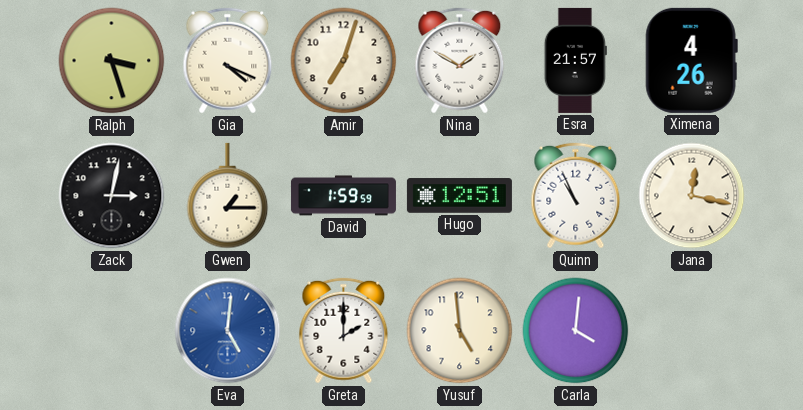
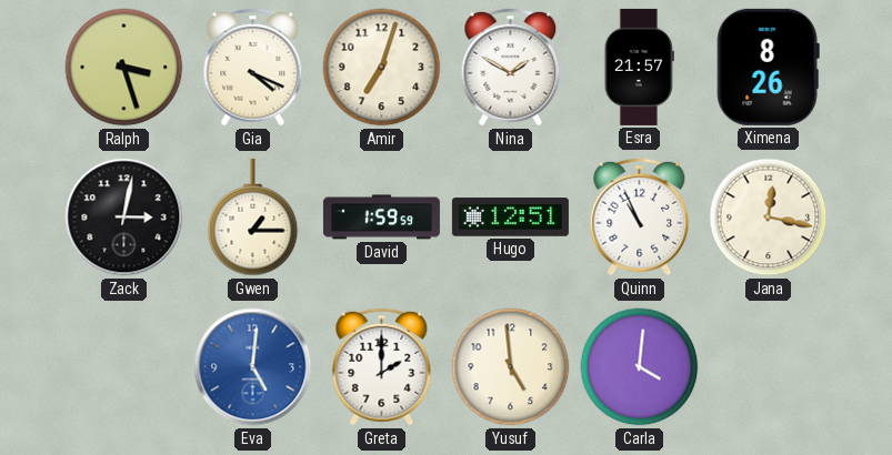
Ximena: 4:26 -> 8:26 (768, 67)
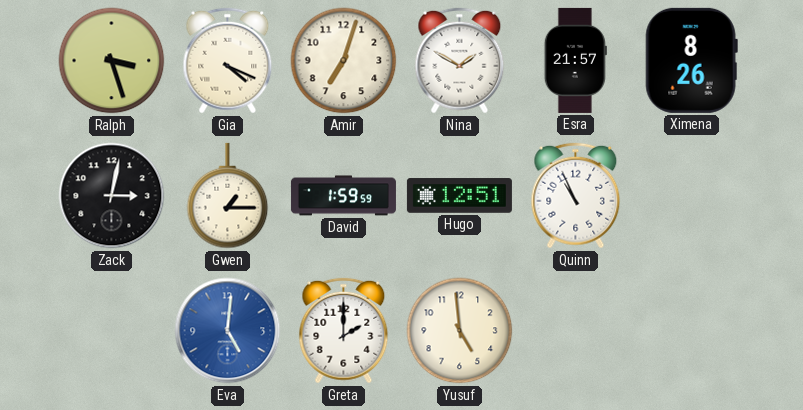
Jana: 12:17 -> none (769, 218)
Carla: 4:01 -> none (640, 367)
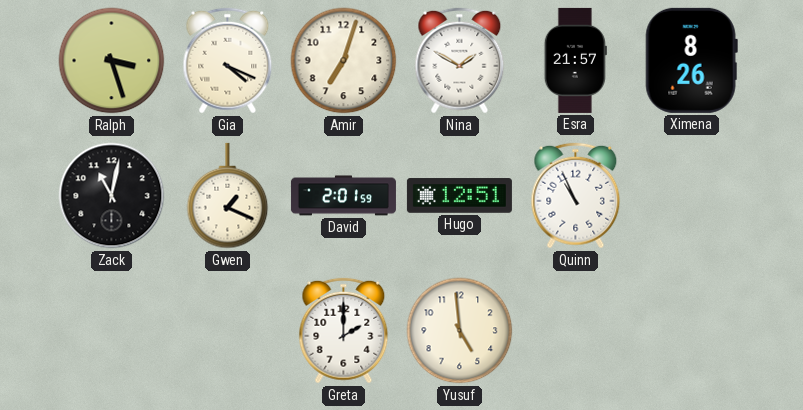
Zack: 3:02 -> 11:02 (112, 196)
Gwen: 1:15 -> 1:19 (228, 196)
David: 1:59 -> 2:01 (343, 196)
Eva: 5:01 -> none (228, 331)
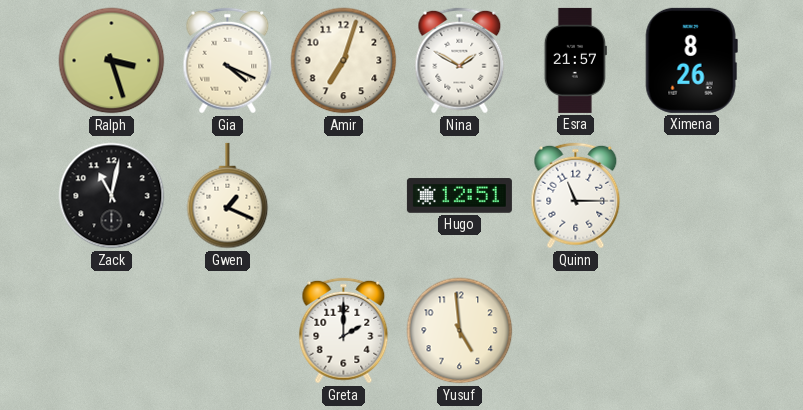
David: 2:01 -> none (343, 196)
Quinn: 10:56 -> 11:15 (576, 196)
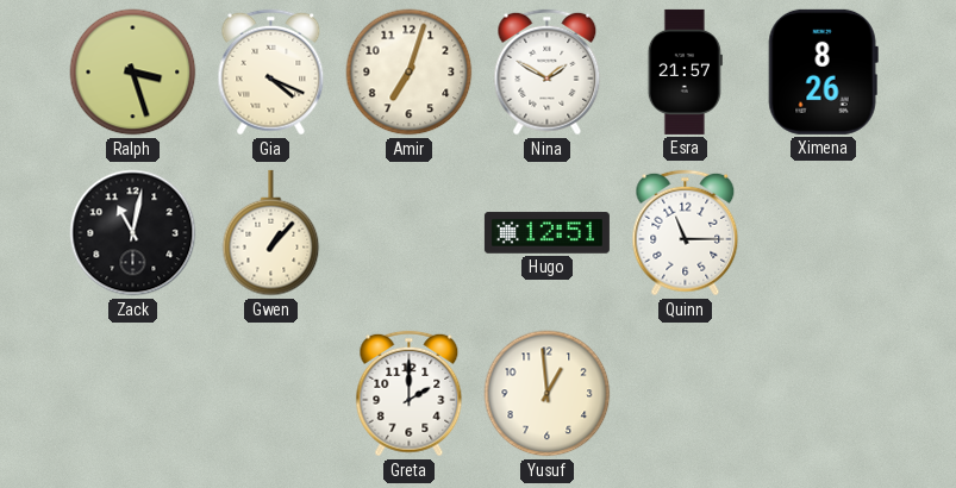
Gwen: 1:19 -> 1:07 (271, 233)
Yusuf: 4:59 -> 12:59 (548, 394)
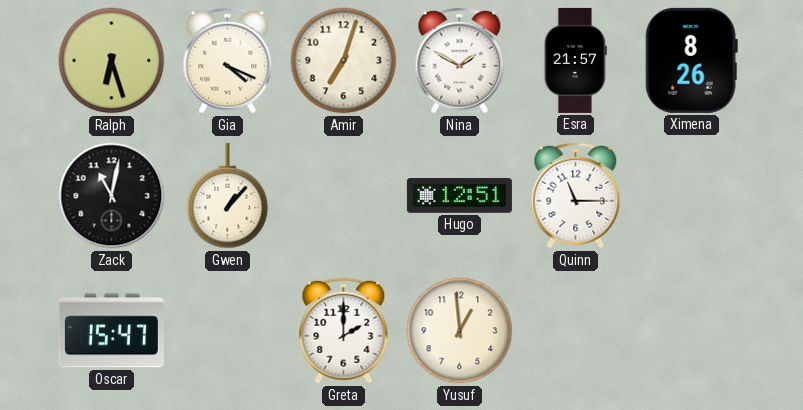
Ralph: 3:27 -> 6:27 (112, 61)
Oscar: none -> 15:47 (111, 331)
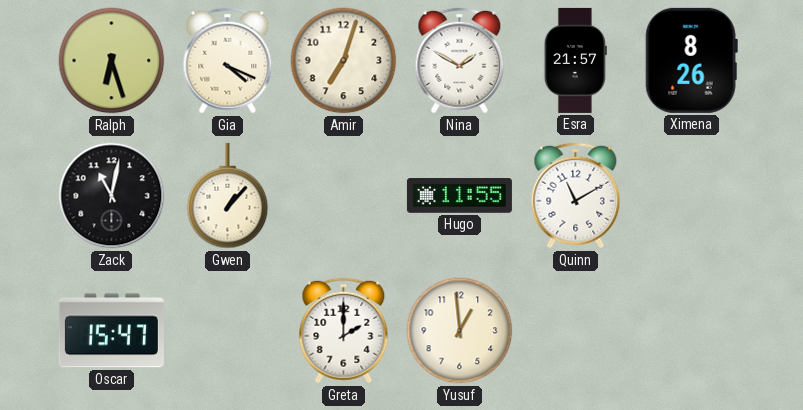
Hugo: 12:51 -> 11:55 (459, 196)
Quinn: 11:15 -> 11:10 (576, 196)
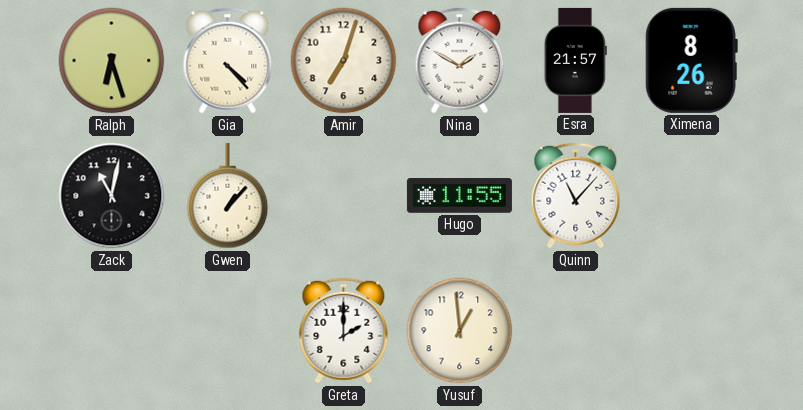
Gia: 4:19 -> 4:23 (228, 61)
Quinn: 11:10 -> 11:07 (576, 196)
Oscar: 15:47 -> none (111, 331)
